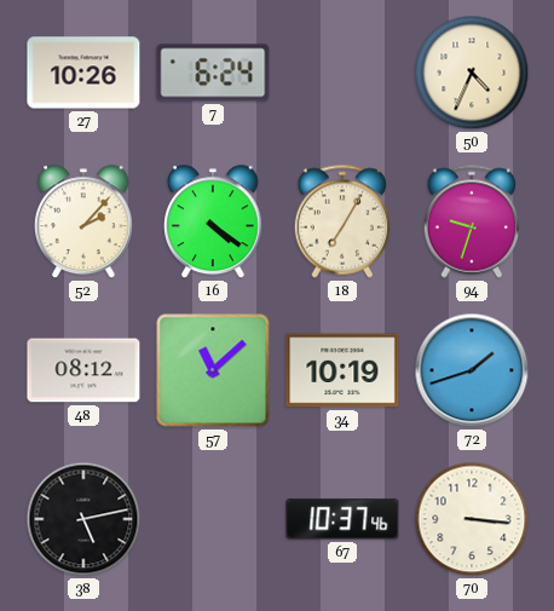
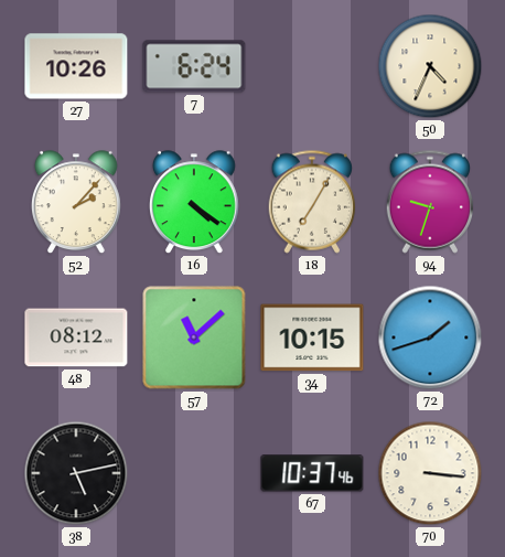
34: 10:19 -> 10:15 (312, 338)
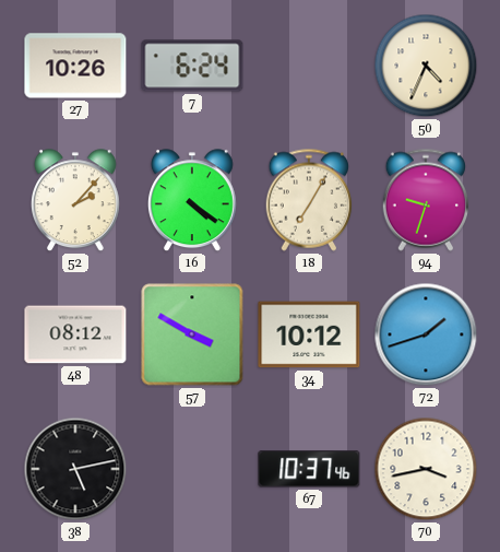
57: 11:08 -> 3:50 (192, 334)
34: 10:15 -> 10:12 (309, 334)
70: 3:16 -> 3:43 (426, 469)
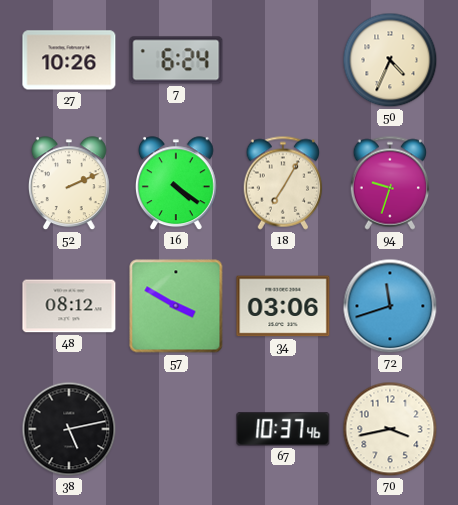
52: 2:07 -> 2:11 (69, 184)
34: 10:12 -> 03:06 (283, 306)
72: 1:42 -> 11:42 (390, 306)
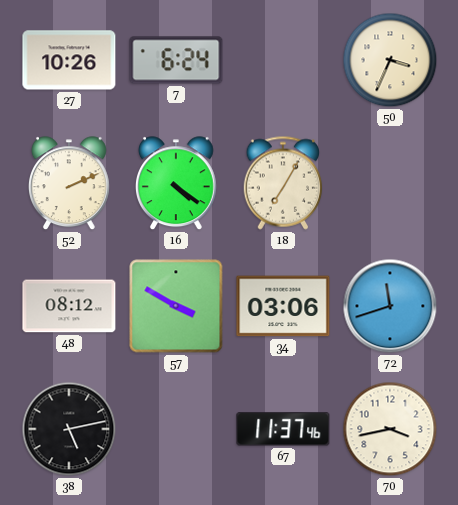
50: 4:34 -> 3:34 (390, 60)
94: 9:33 -> none (390, 183)
67: 10:37 -> 11:37 (283, 429)
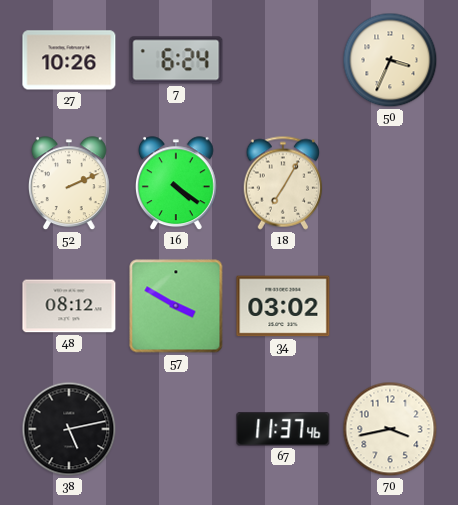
34: 03:06 -> 03:02 (283, 306)
72: 11:42 -> none (390, 306)
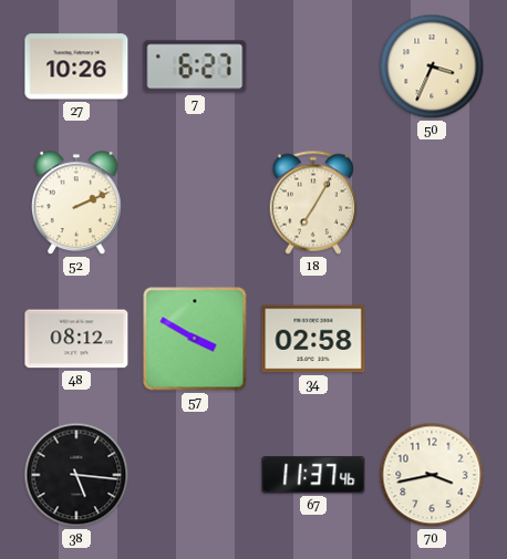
7: 6:24 -> 6:27 (195, 66)
16: 4:21 -> none (176, 184)
34: 03:02 -> 02:58 (313, 339)
38: 5:13 -> 5:16 (76, 475)
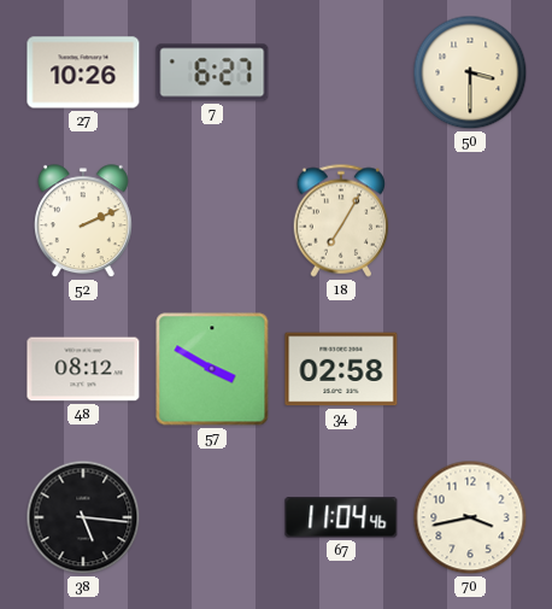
50: 3:34 -> 3:30 (470, 72)
67: 11:37 -> 11:04 (341, 517)
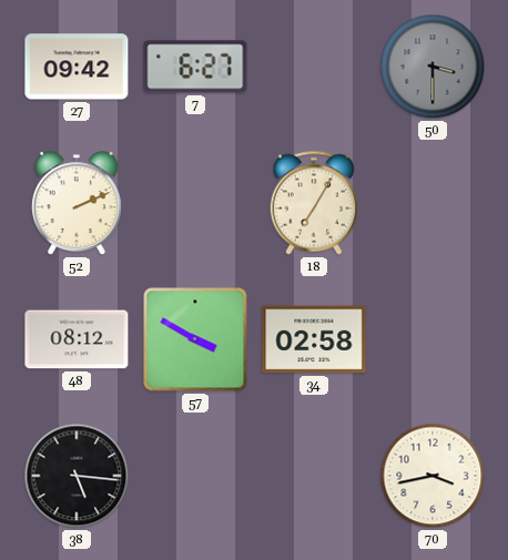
27: 10:26 -> 09:42 (77, 67)
50 dial: cream -> grey (433, 67)
67: 11:04 -> none (341, 517)
